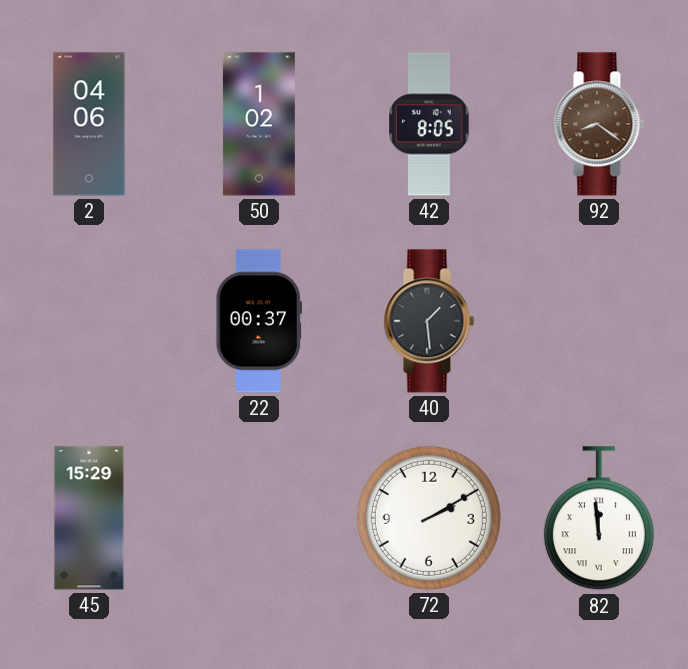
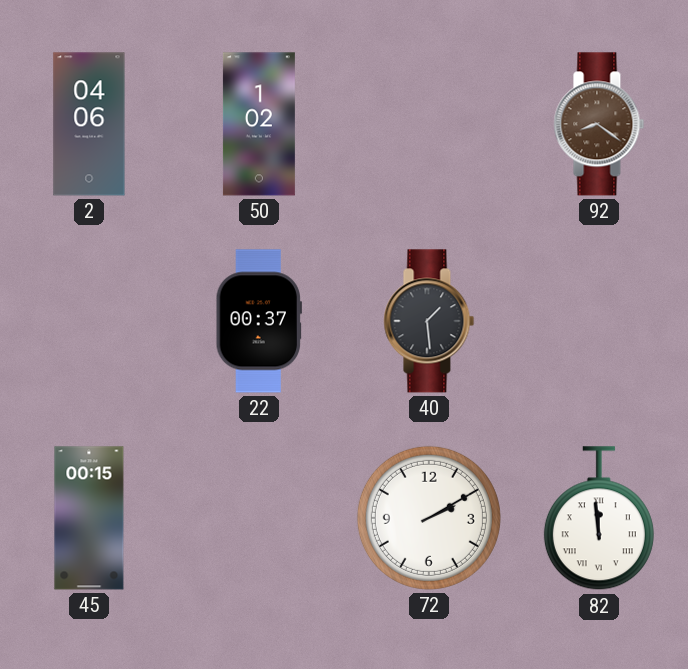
42: 8:05 -> none (429, 124)
45: 15:29 -> 00:15 (89, 518)
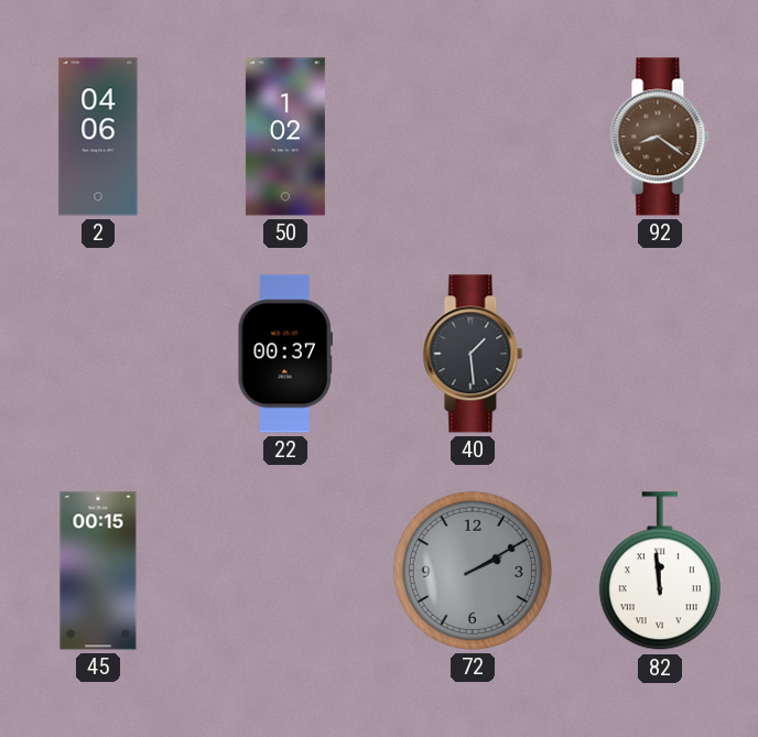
72 dial: white -> grey (473, 571)
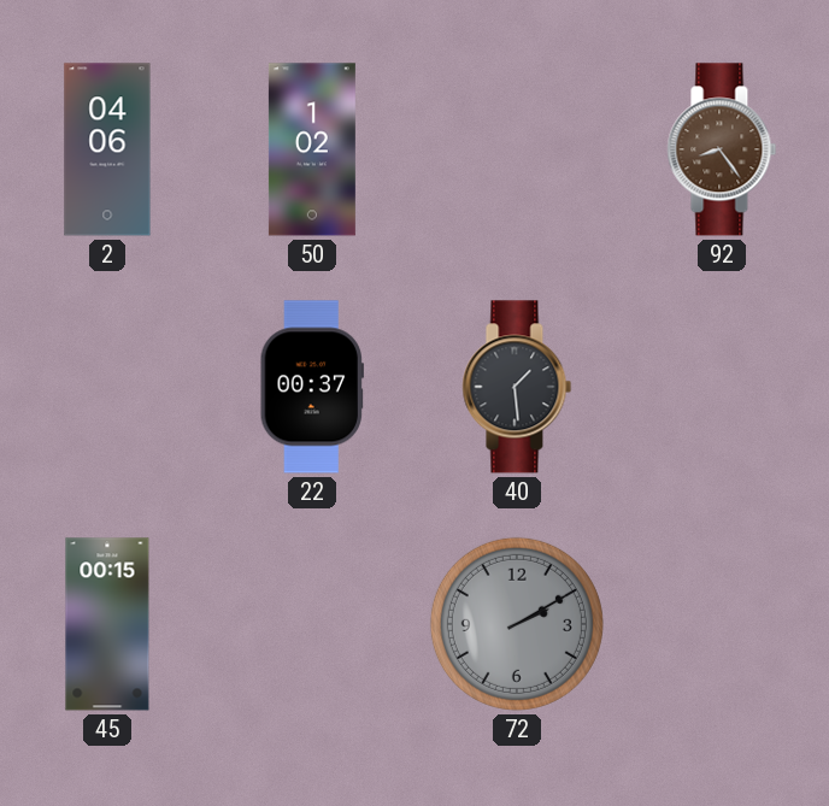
92: 8:21 -> 8:24 (722, 149)
82: 11:59 -> none (660, 572)
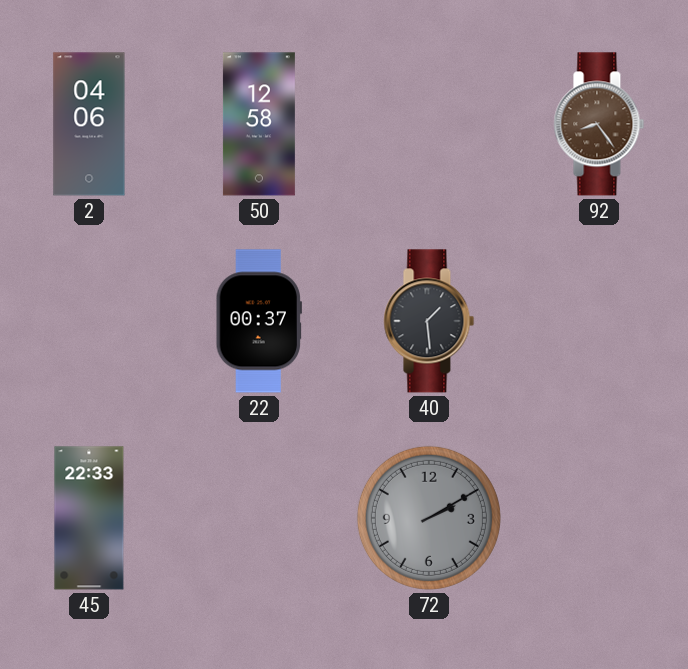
50: 1:02 -> 12:58 (259, 124)
45: 00:15 -> 22:33 (89, 518)
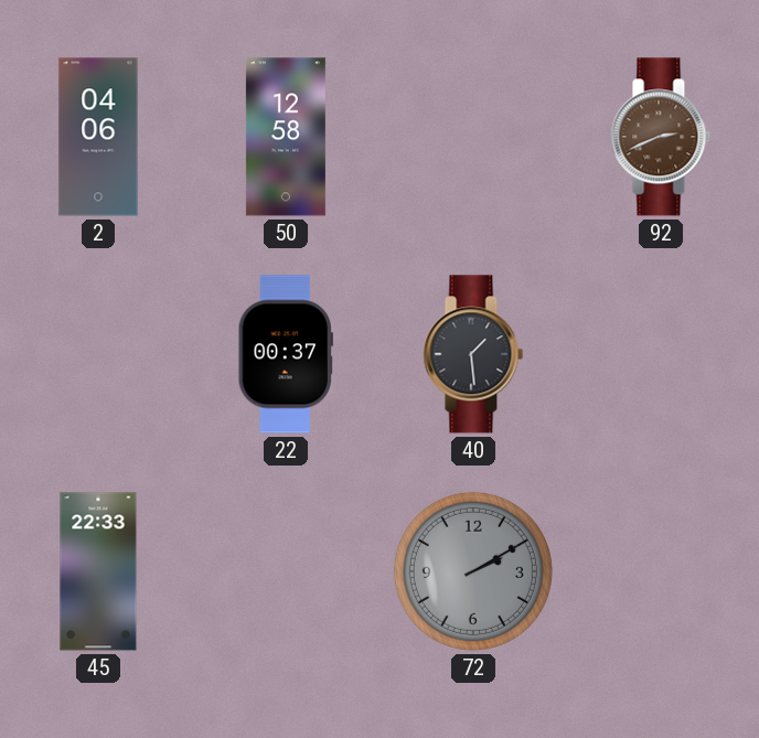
92: 8:24 -> 2:41 (661, 137)
